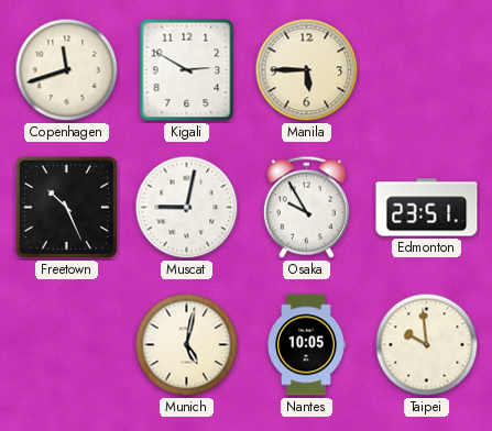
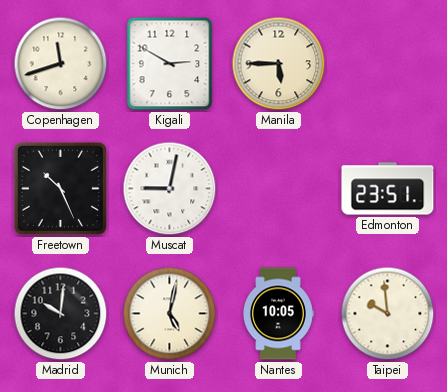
Osaka: 9:55 -> none (306, 207)
Madrid: none -> 10:01 (61, 314)
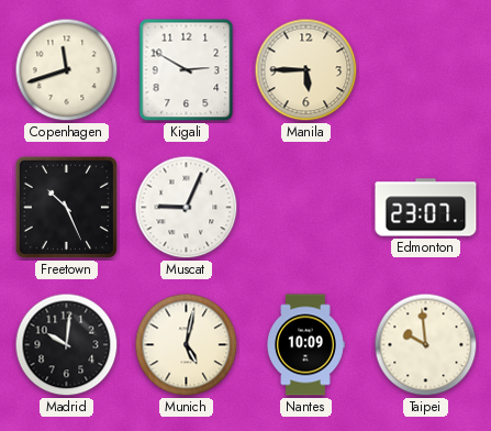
Muscat: 9:02 -> 9:04 (187, 208)
Edmonton: 23:51 -> 23:07 (426, 208)
Nantes: 10:05 -> 10:09 (306, 345)
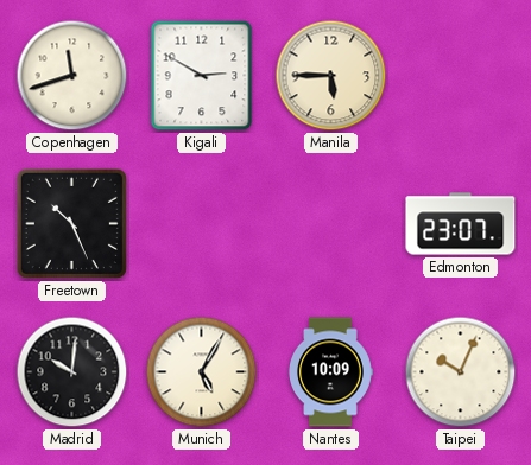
Muscat: 9:04 -> none (187, 208)
Munich: 5:02 -> 5:05 (202, 372)
Taipei: 9:59 -> 10:04 (461, 372)
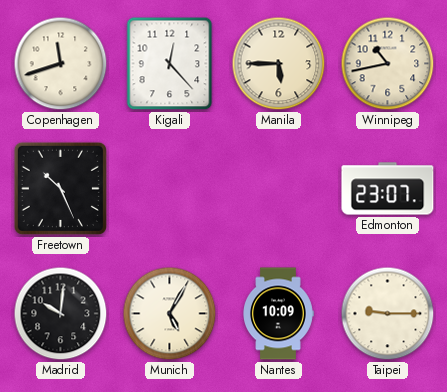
Kigali: 2:50 -> 12:23 (170, 64)
Winnipeg: none -> 10:43 (388, 64)
Taipei: 10:04 -> 9:15 (388, 314)
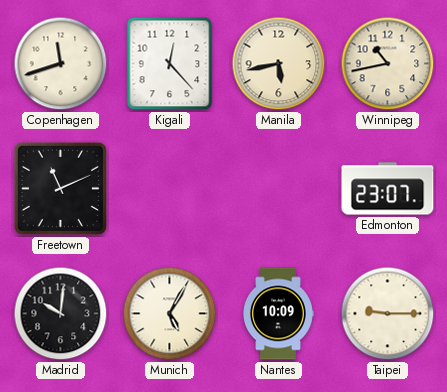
Manila: 5:45 -> 5:43 (279, 64)
Freetown: 10:26 -> 11:11 (60, 188)
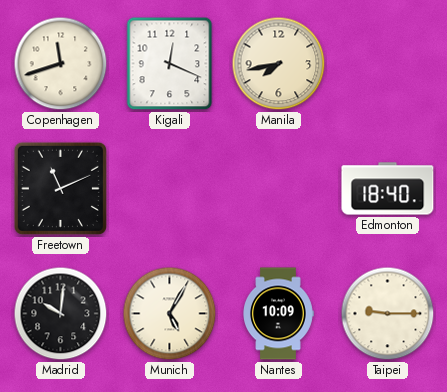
Kigali: 12:23 -> 12:19 (170, 64)
Manila: 5:43 -> 7:43 (279, 64)
Winnipeg: 10:43 -> none (388, 64)
Edmonton: 23:07 -> 18:40 (388, 189)
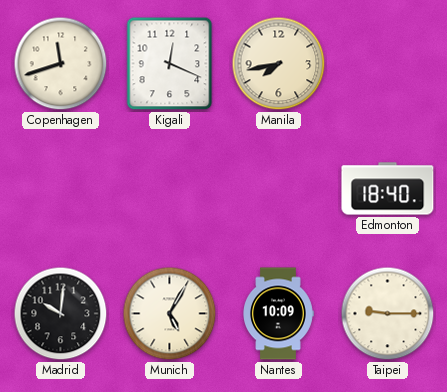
Freetown: 11:11 -> none (60, 188)
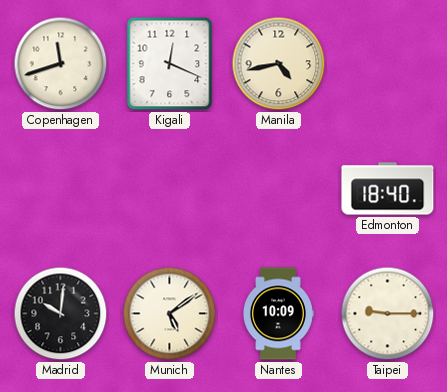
Manila: 7:43 -> 4:43 (279, 64)
Munich: 5:05 -> 5:09 (170, 314)
